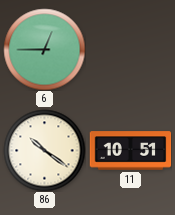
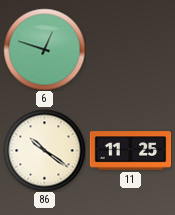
6: 12:45 -> 12:48 (44, 49)
11: 10:51 -> 11:25 (130, 151)
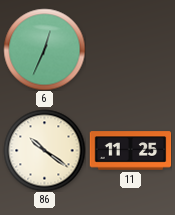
6: 12:48 -> 12:34 (44, 49)
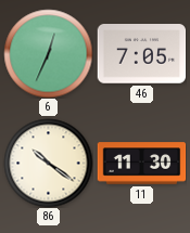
46: none -> 7:05 (141, 54)
11: 11:25 -> 11:30 (141, 164)
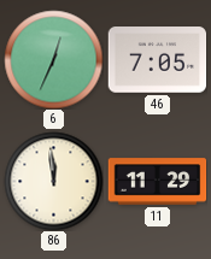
86: 10:21 -> 11:59 (53, 181)
11: 11:30 -> 11:29 (157, 182)
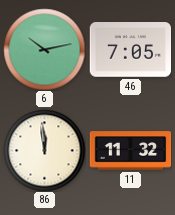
6: 12:34 -> 10:13 (44, 49)
11: 11:29 -> 11:32 (130, 151)
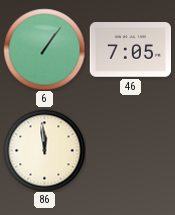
6: 10:13 -> 1:06 (44, 49)
11: 11:32 -> none (130, 151)
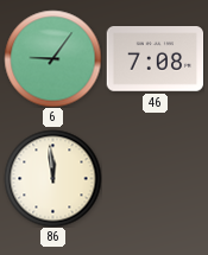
6: 1:06 -> 9:06 (52, 58)
46: 7:05 -> 7:08 (155, 59)
